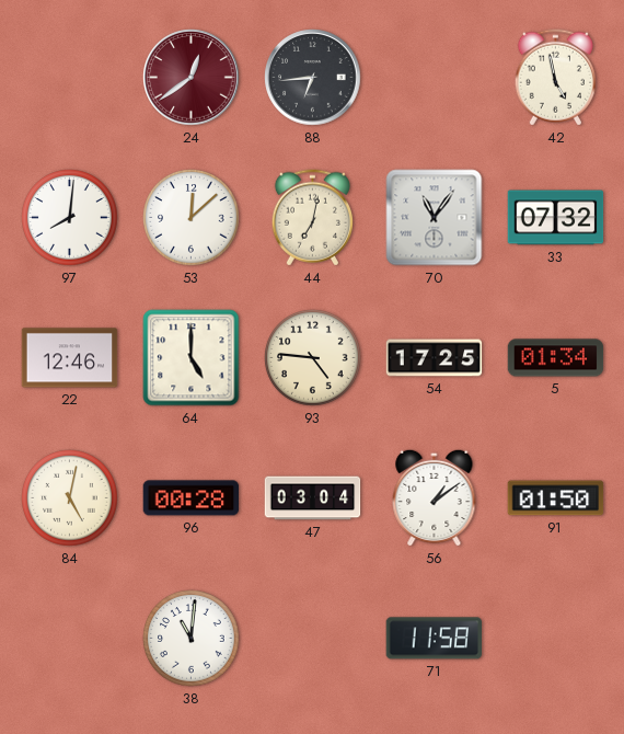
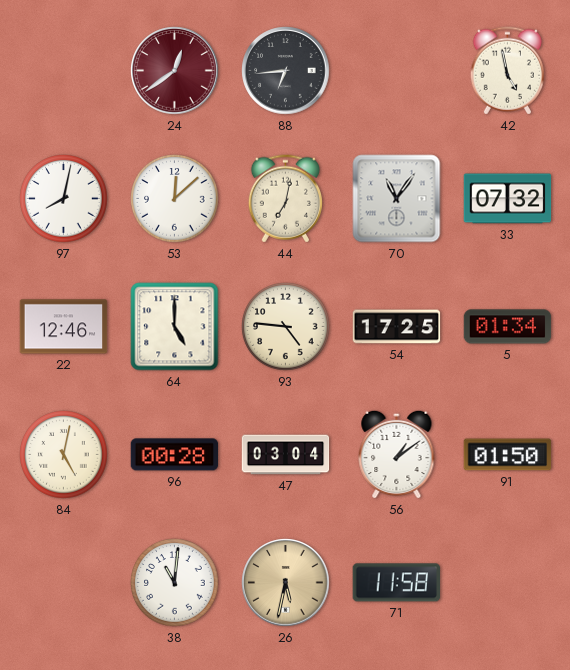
97: 8:01 -> 8:02 (64, 199)
26: none -> 5:32 (286, 583)
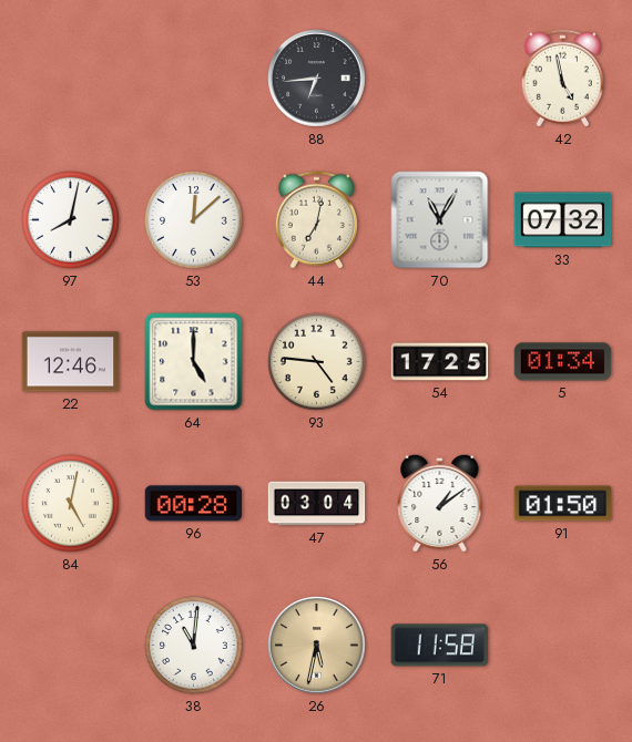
24: 12:39 -> none (175, 71)
70: 11:06 -> 11:05 (440, 220)
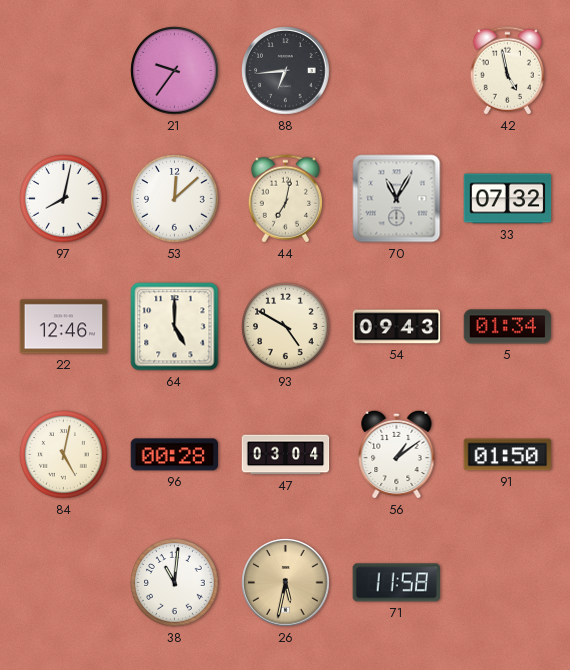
21: none -> 9:36 (175, 71)
93: 4:46 -> 4:50 (286, 327)
54: 17:25 -> 09:43 (397, 327)
